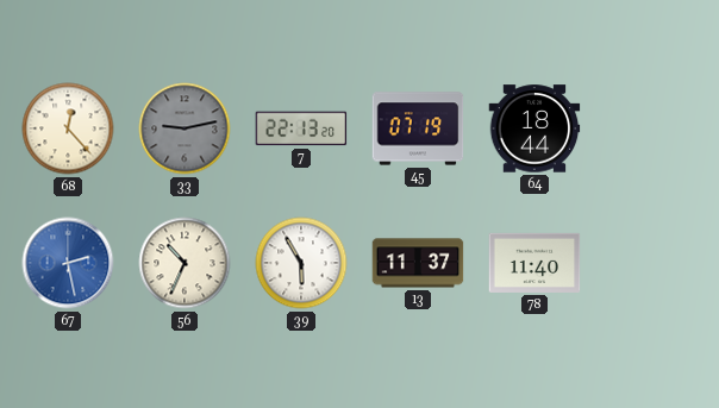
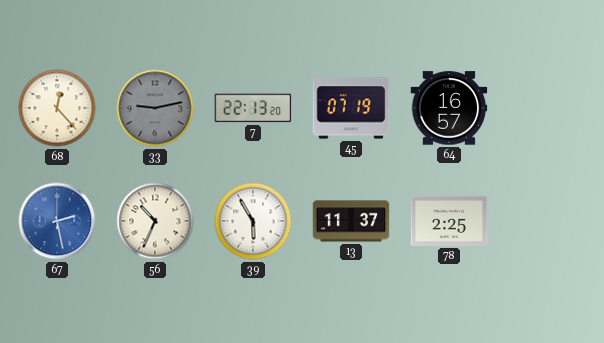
64: 18:44 -> 16:57 (449, 108)
78: 11:40 -> 2:25 (449, 221)
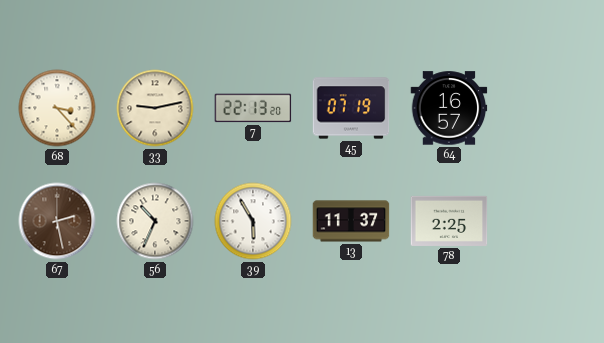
68: 12:23 -> 3:23 (57, 108)
33 dial: grey -> cream (155, 108)
67 dial: blue -> brown (57, 221)
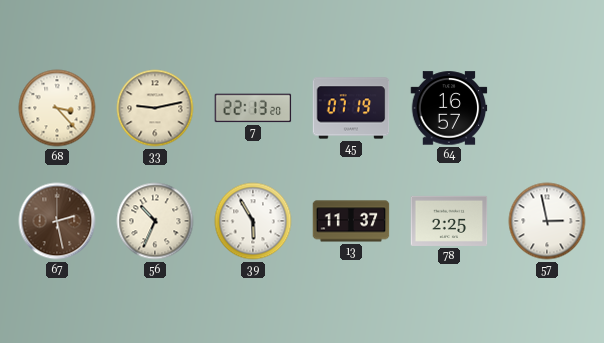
57: none -> 2:58 (547, 221)
